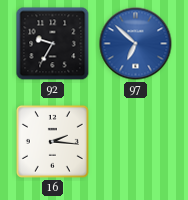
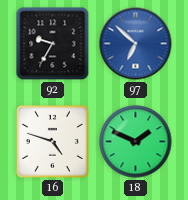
16: 2:16 -> 4:48 (52, 141)
18: none -> 1:49 (136, 142)
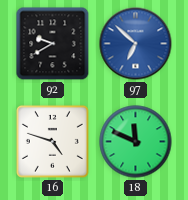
92: 9:35 -> 9:40 (53, 44)
18: 1:49 -> 11:49 (136, 142)
